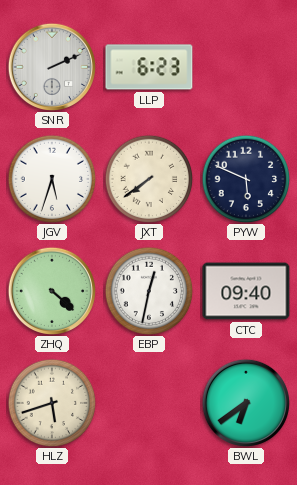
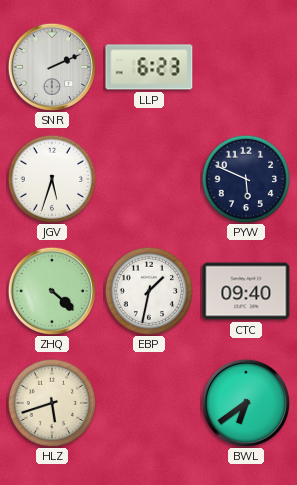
JXT: 7:39 -> none (149, 179)
EBP: 12:32 -> 1:32 (149, 291)
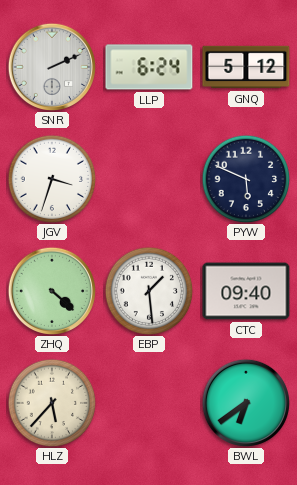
LLP: 6:23 -> 6:24 (149, 67)
GNQ: none -> 5:12 (246, 67)
JGV: 5:33 -> 3:33 (52, 179)
EBP: 1:32 -> 1:29 (149, 291)
HLZ: 5:42 -> 5:37 (52, 403)
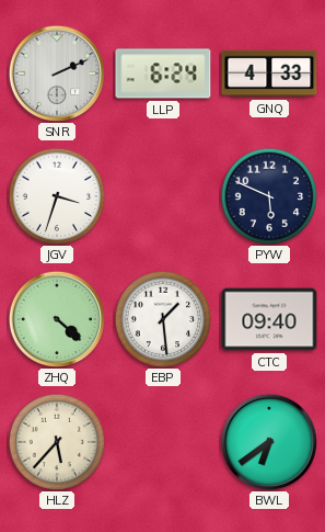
GNQ: 5:12 -> 4:33 (269, 73)
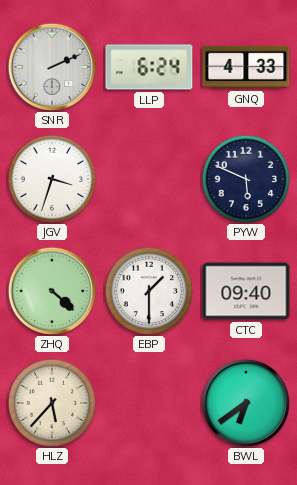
EBP: 1:29 -> 1:30 (149, 291)
